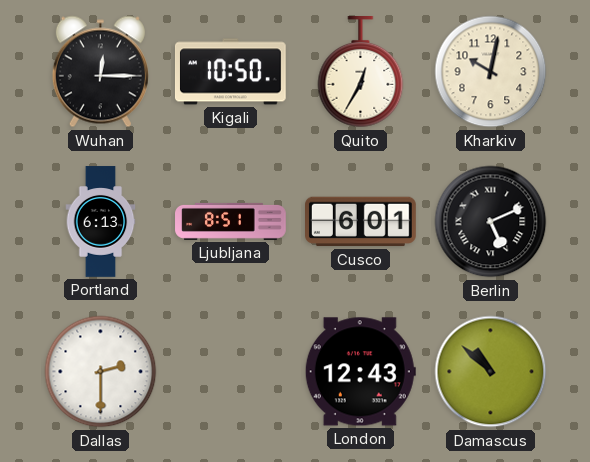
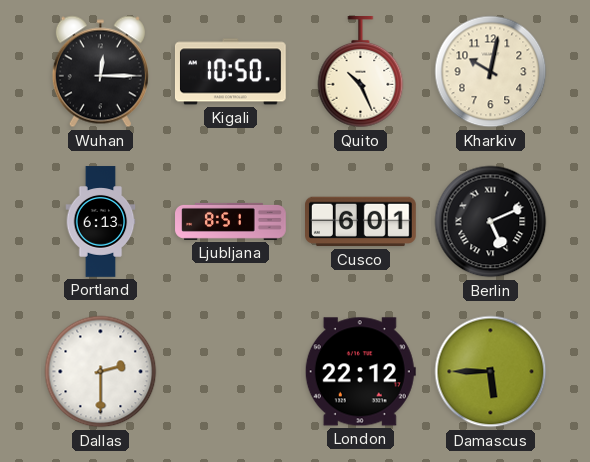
Quito: 12:35 -> 10:26 (361, 73)
London: 12:43 -> 22:12 (360, 372)
Damascus: 10:52 -> 5:45 (491, 372)
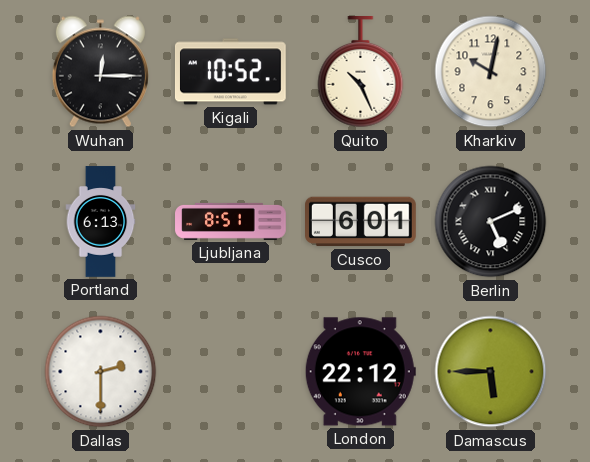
Kigali: 10:50 -> 10:52 (230, 72)
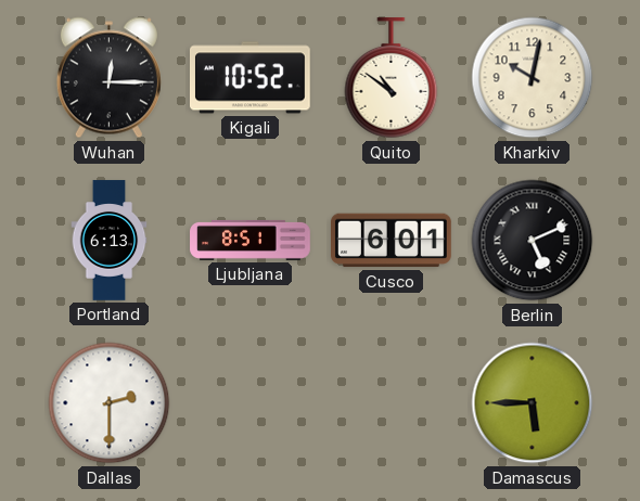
Quito: 10:26 -> 10:51 (392, 79)
London: 22:12 -> none (360, 372)
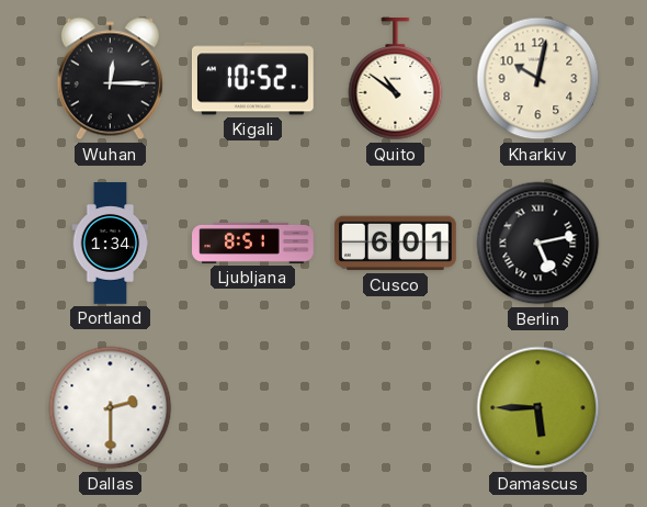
Portland: 6:13 -> 1:34 (111, 244)
Berlin: 5:11 -> 5:13 (538, 244)
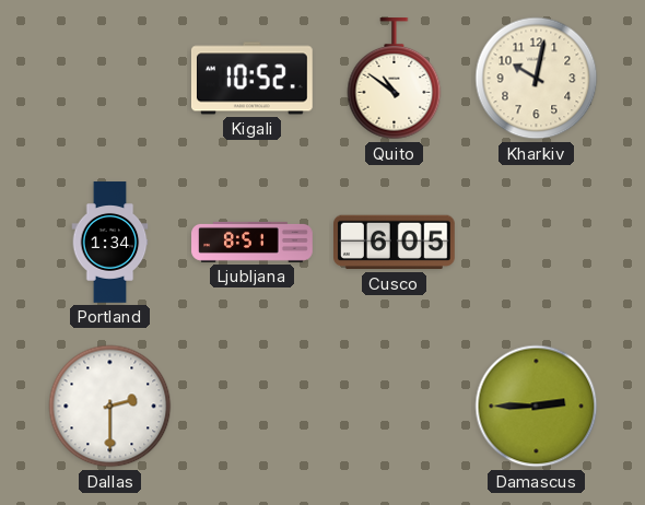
Wuhan: 12:15 -> none (110, 79)
Cusco: 6:01 -> 6:05 (395, 243)
Berlin: 5:13 -> none (538, 244)
Damascus: 5:45 -> 2:45 (537, 407)
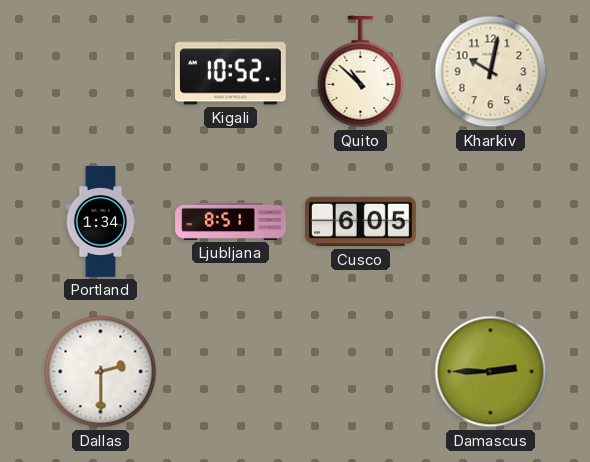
Quito: 10:51 -> 10:52 (361, 73)
